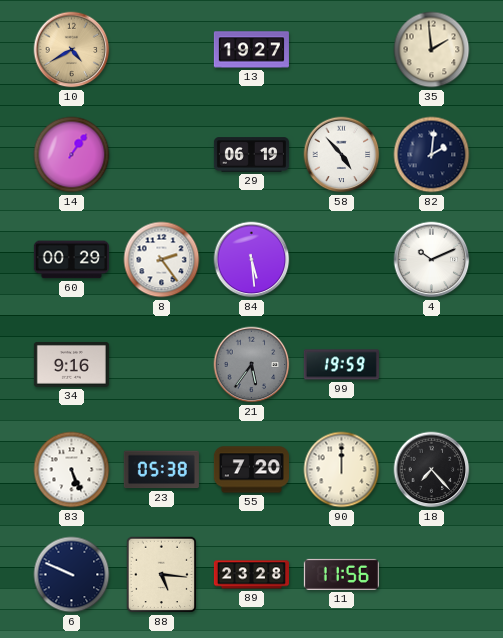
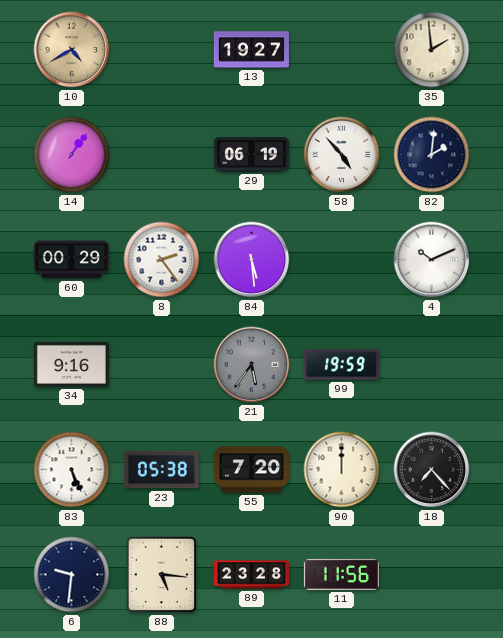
6: 9:49 -> 9:31 (72, 575)
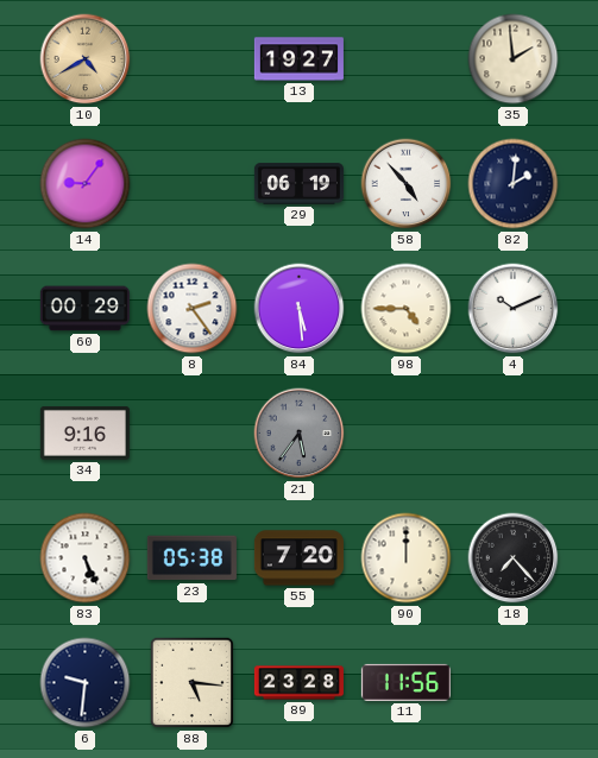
14: 1:06 -> 9:06 (86, 184)
98: none -> 4:45 (407, 309)
99: 19:59 -> none (341, 365)
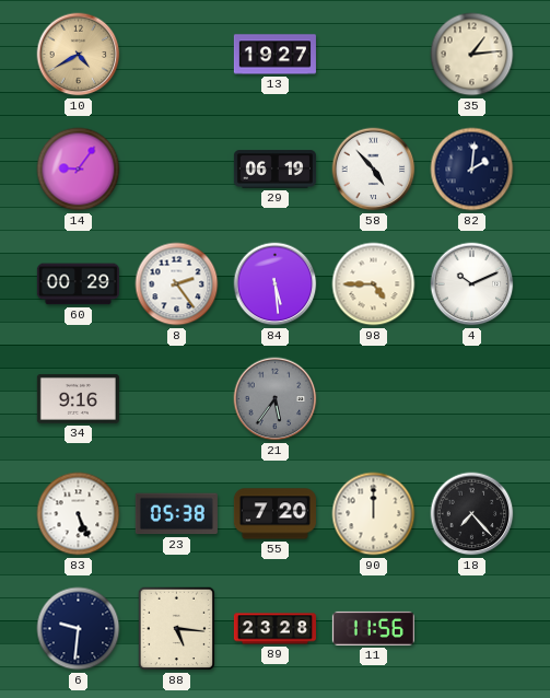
35: 1:59 -> 1:14 (472, 55)
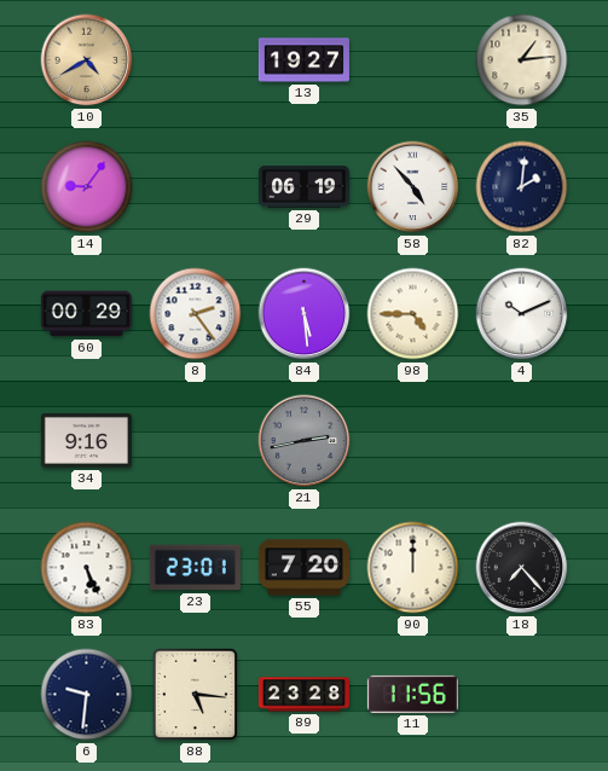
21: 5:36 -> 2:43 (305, 441)
23: 05:38 -> 23:01 (195, 568)
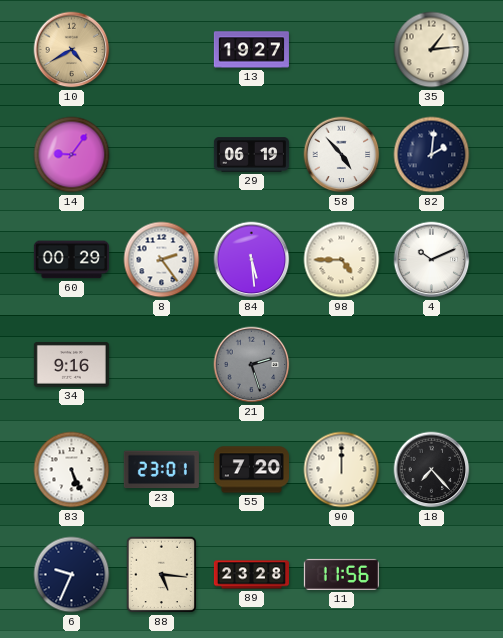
21: 2:43 -> 2:27 (252, 365)
6: 9:31 -> 9:34 (72, 575)
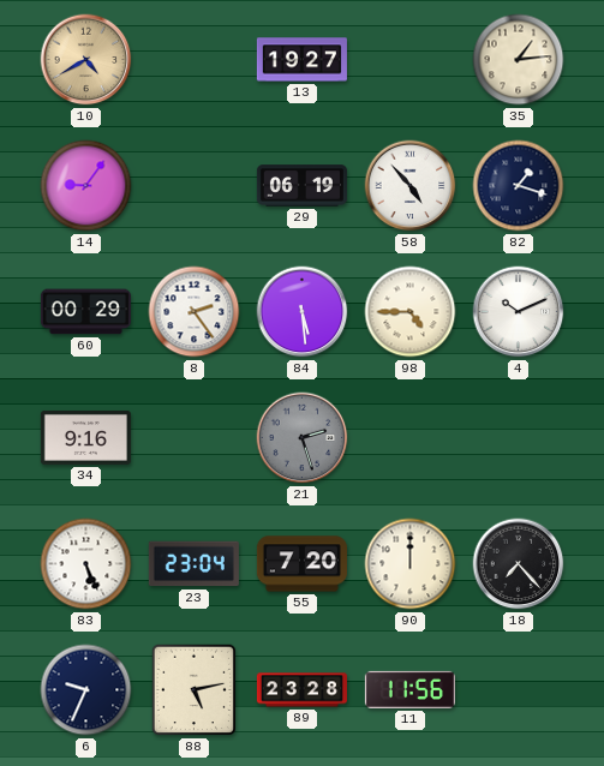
82: 2:01 -> 1:18 (519, 186)
23: 23:01 -> 23:04 (193, 564)
88: 5:16 -> 5:13 (195, 690)
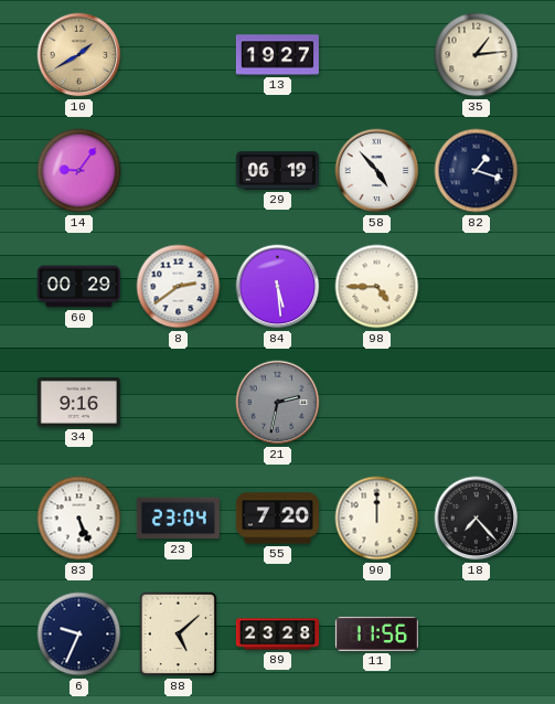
10: 4:40 -> 1:40 (79, 55)
8: 2:24 -> 2:39 (179, 287)
4: 10:11 -> none (519, 312)
21: 2:27 -> 2:32 (278, 403)
88: 5:13 -> 5:08 (179, 634)
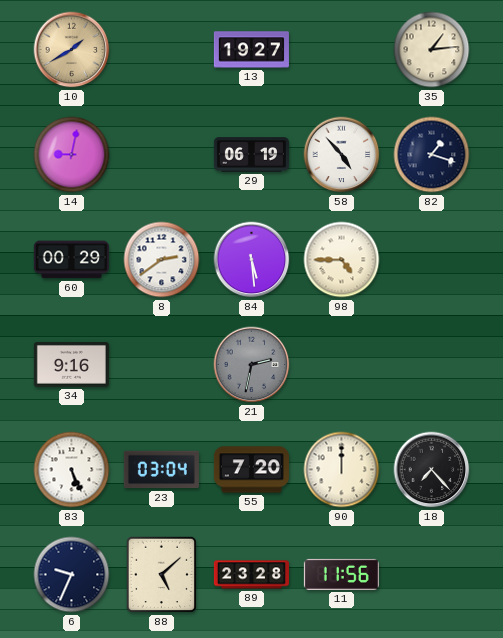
14: 9:06 -> 9:02 (72, 155)
23: 23:04 -> 03:04 (161, 470)
